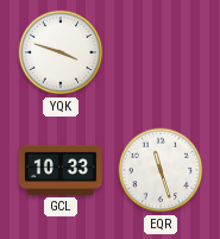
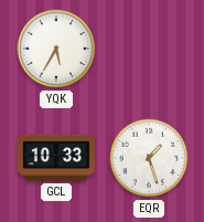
YQK: 3:48 -> 5:35 (56, 49)
EQR: 11:27 -> 1:27 (149, 158)
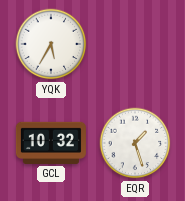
GCL: 10:33 -> 10:32 (51, 143)
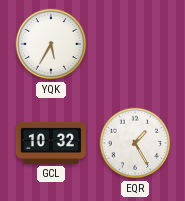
EQR: 1:27 -> 1:25 (135, 143)
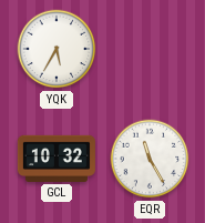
EQR: 1:25 -> 11:25 (150, 159)
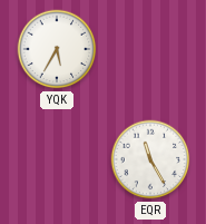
GCL: 10:32 -> none (57, 159)
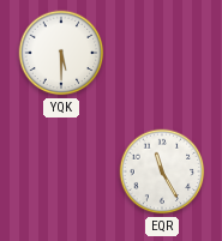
YQK: 5:35 -> 5:30 (61, 53)
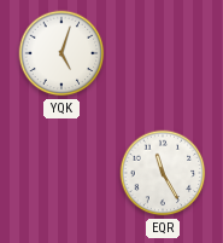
YQK: 5:30 -> 5:03 (61, 53)
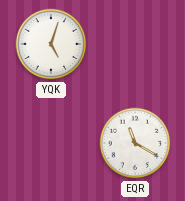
EQR: 11:25 -> 11:20 (135, 143)
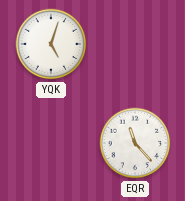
EQR: 11:20 -> 11:23 (135, 143)
